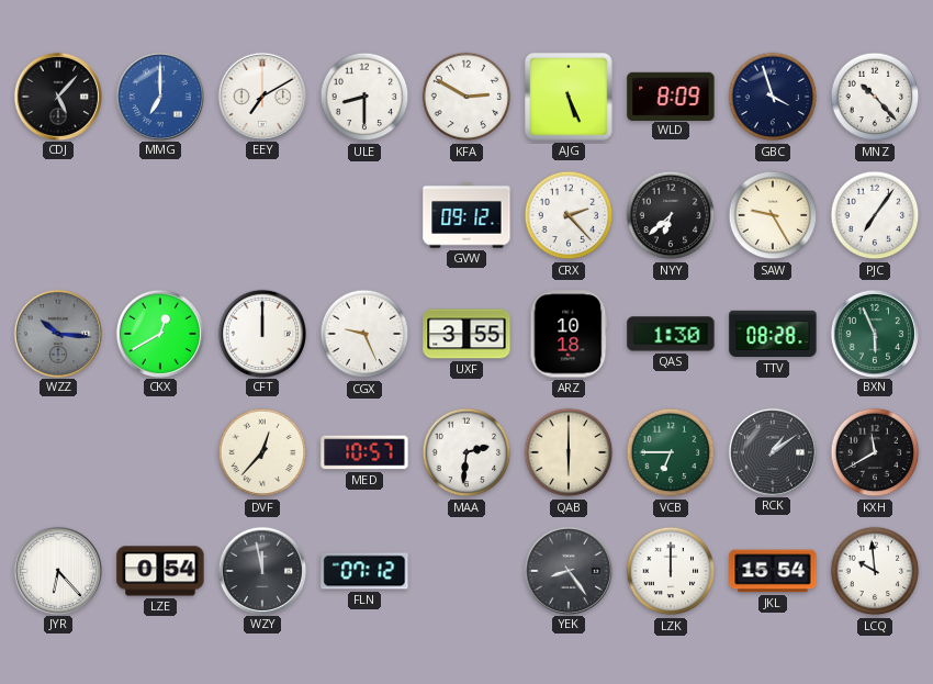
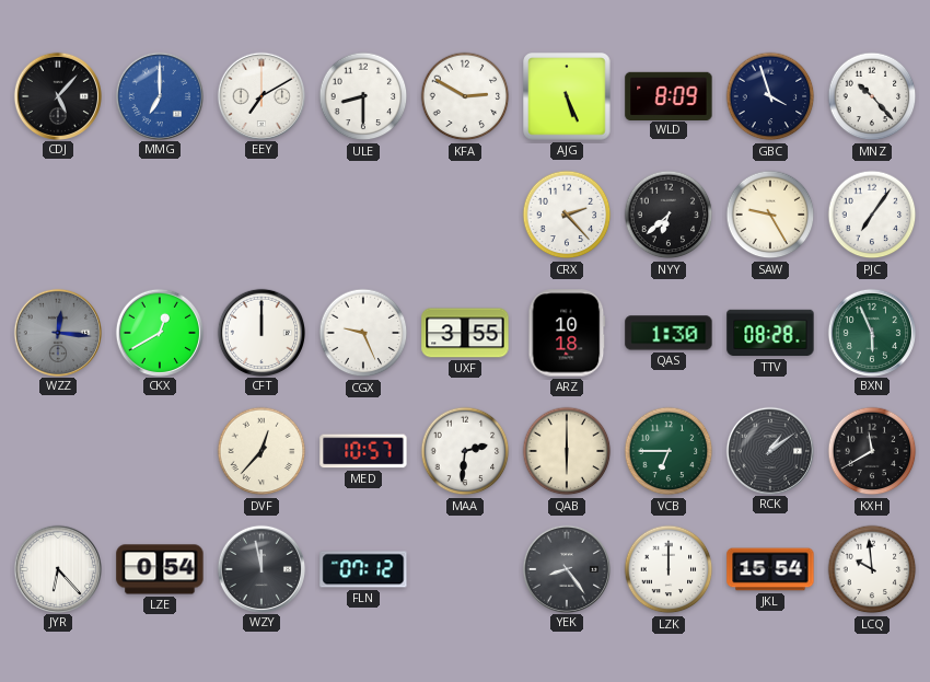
GVW: 09:12 -> none (466, 215)
WZZ: 10:16 -> 12:16 (57, 332)
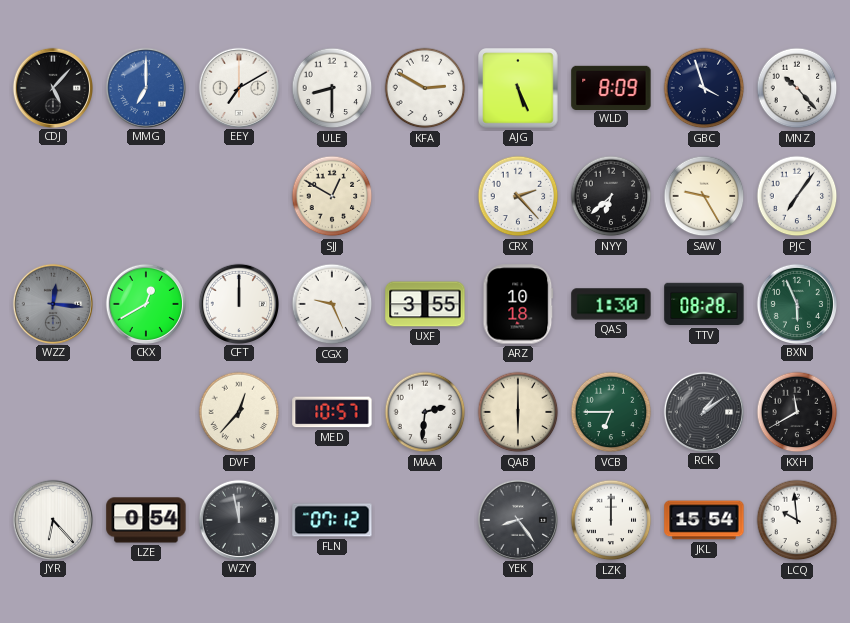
SJJ: none -> 12:50 (332, 196)
